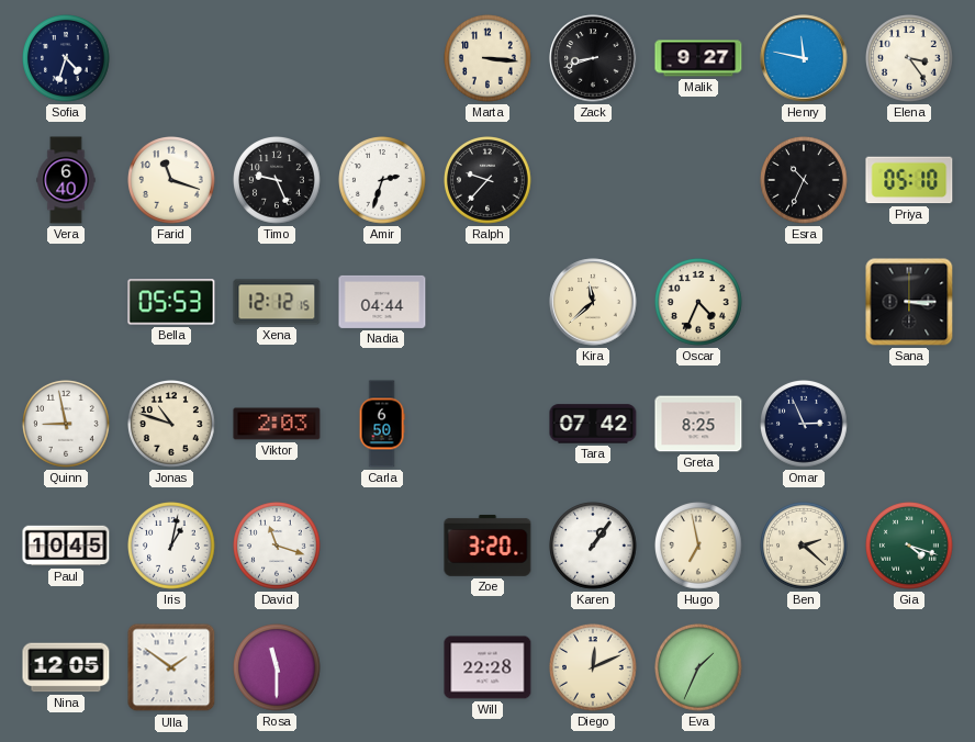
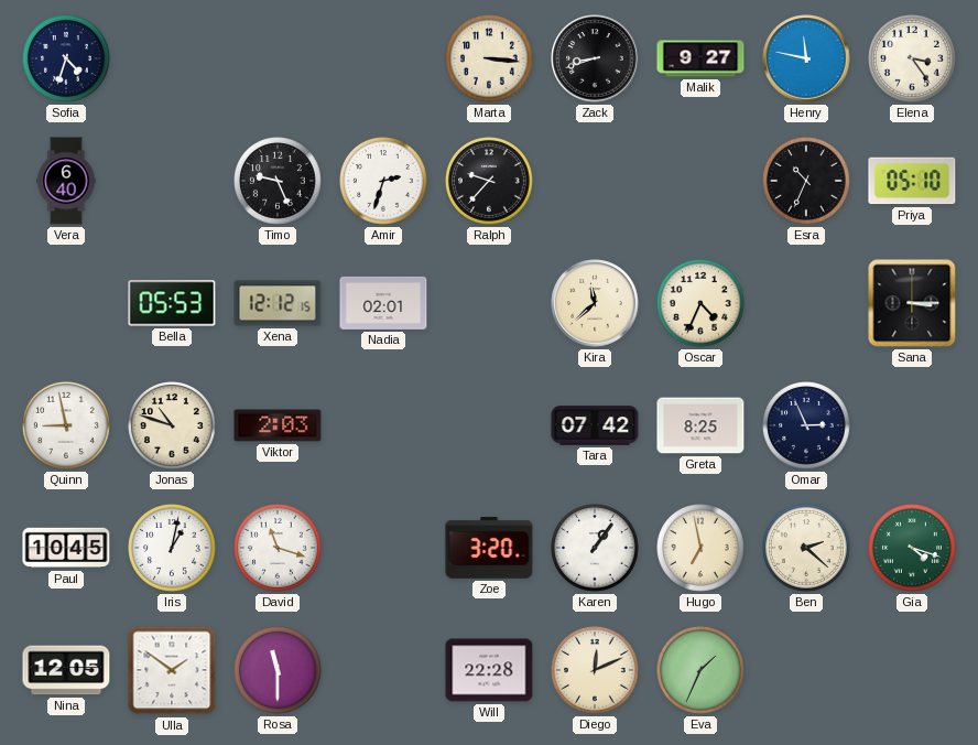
Farid: 11:18 -> none (172, 181)
Nadia: 04:44 -> 02:01 (383, 303)
Carla: 6:50 -> none (382, 424)
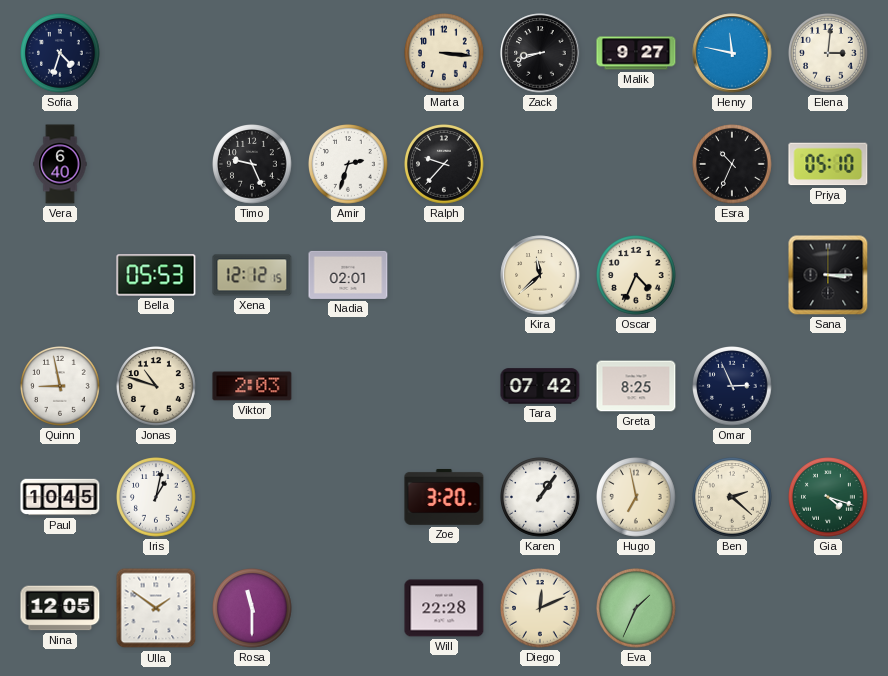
Elena: 3:24 -> 3:01 (829, 54)
David: 11:18 -> none (279, 549)
